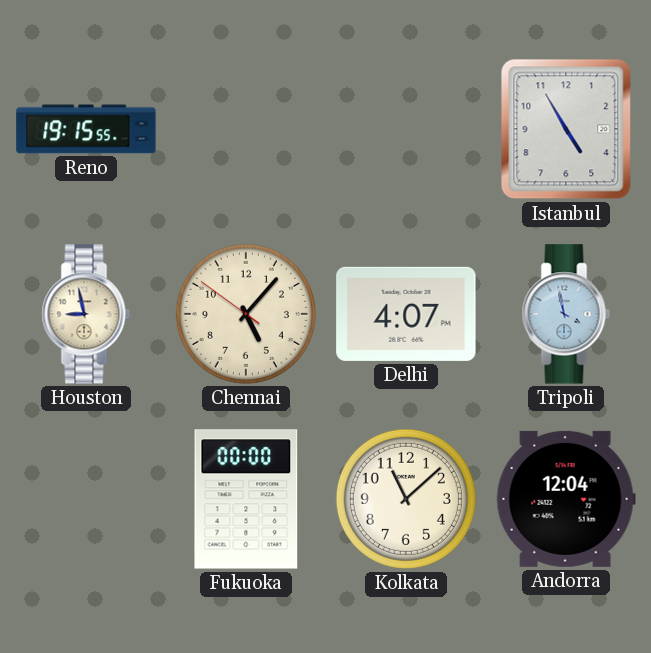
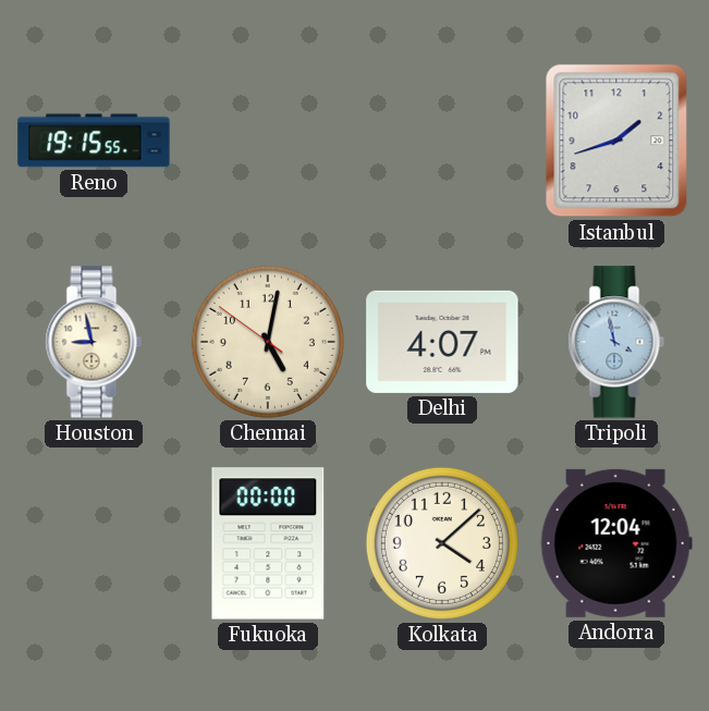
Istanbul: 4:55 -> 1:42 (616, 140)
Chennai: 5:06 -> 5:01 (268, 342)
Kolkata: 11:08 -> 4:08 (442, 543)
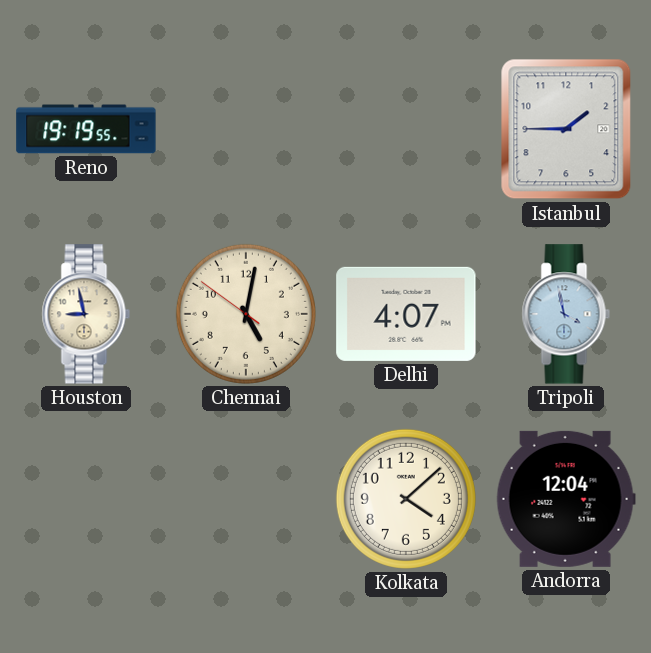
Reno: 19:15 -> 19:19 (86, 129)
Istanbul: 1:42 -> 1:45 (566, 129)
Fukuoka: 00:00 -> none (268, 543)
